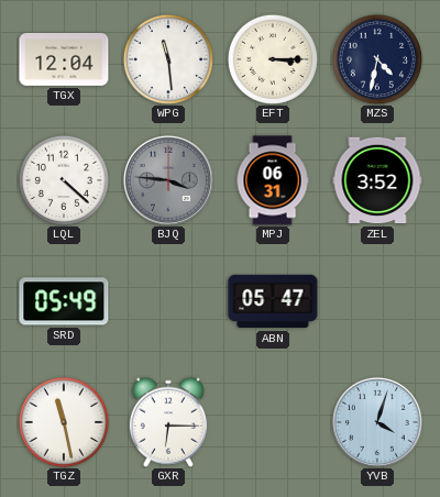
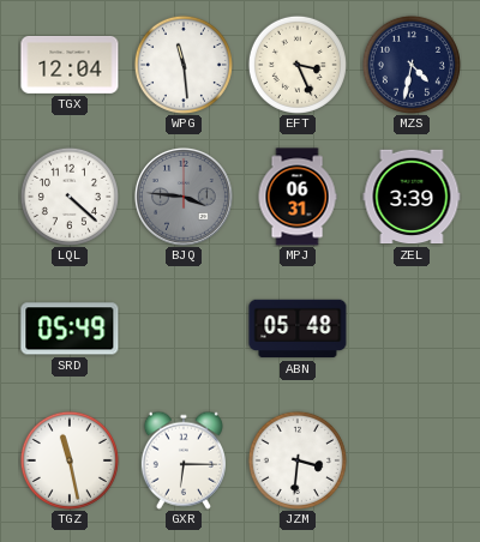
EFT: 3:15 -> 3:26 (298, 65)
ZEL: 3:52 -> 3:39 (412, 197)
ABN: 05:47 -> 05:48 (298, 329)
JZM: none -> 3:31 (298, 460)
YVB: 4:03 -> none (377, 422)
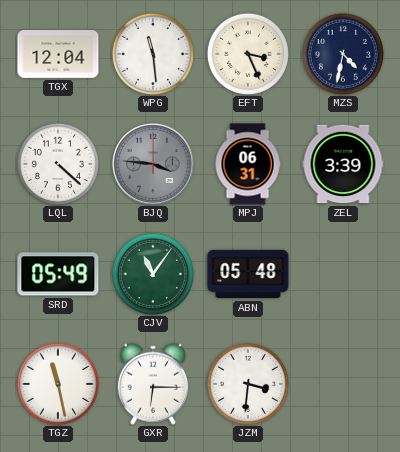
CJV: none -> 11:06 (153, 274)
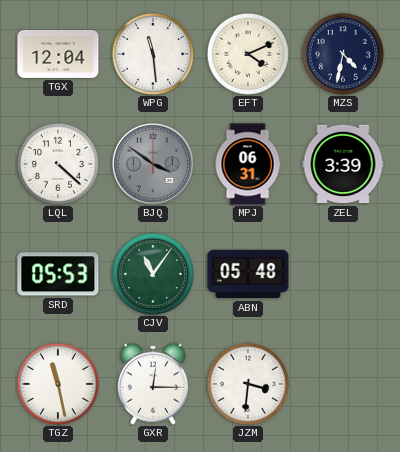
EFT: 3:26 -> 4:11 (248, 54)
BJQ: 3:46 -> 3:51 (153, 164)
SRD: 05:49 -> 05:53 (58, 274)
GXR: 6:15 -> 12:15 (153, 384)
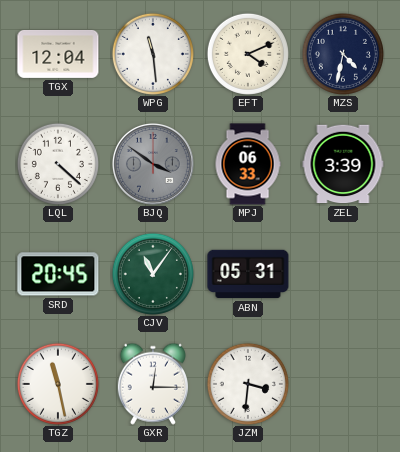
MPJ: 06:31 -> 06:33 (248, 164)
SRD: 05:53 -> 20:45 (58, 274)
ABN: 05:48 -> 05:31 (248, 274)
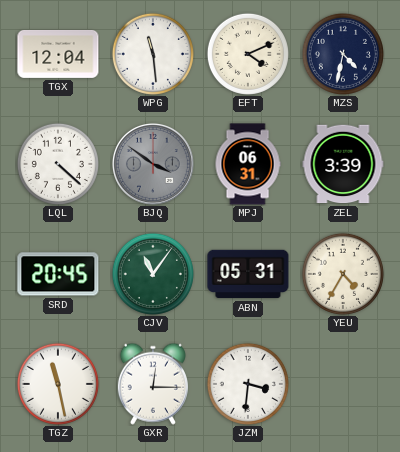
MPJ: 06:33 -> 06:31 (248, 164)
YEU: none -> 4:35 (343, 274)
